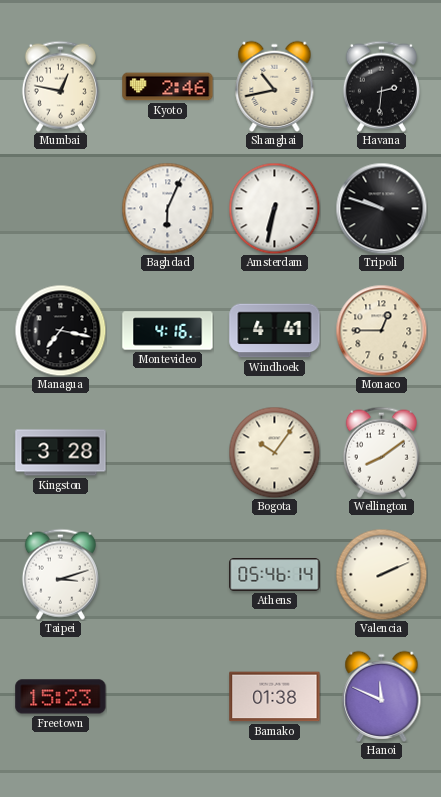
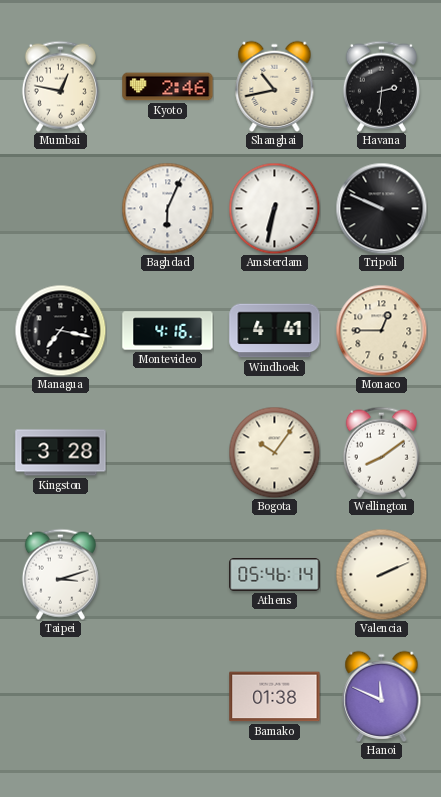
Tripoli: 9:48 -> 9:49 (381, 208)
Freetown: 15:23 -> none (61, 697)
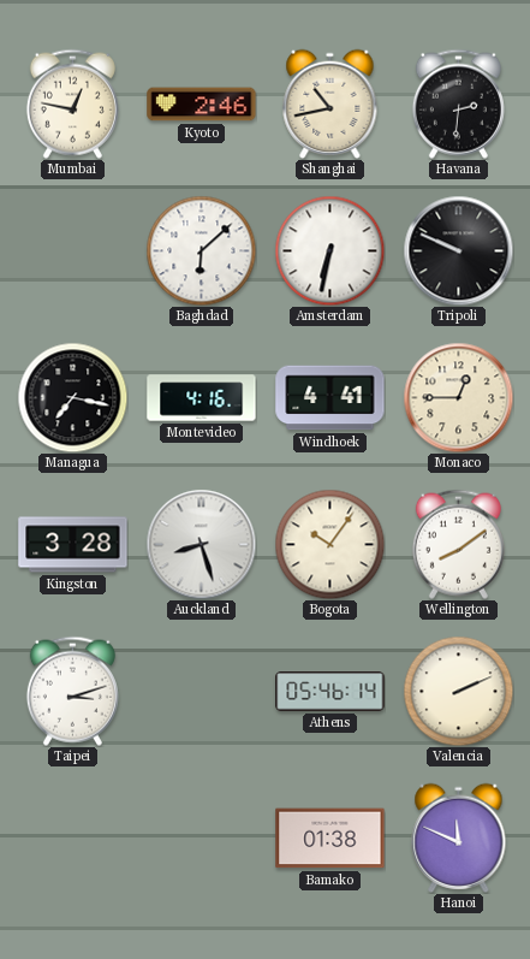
Baghdad: 6:04 -> 6:08 (201, 250)
Auckland: none -> 8:27 (201, 544)
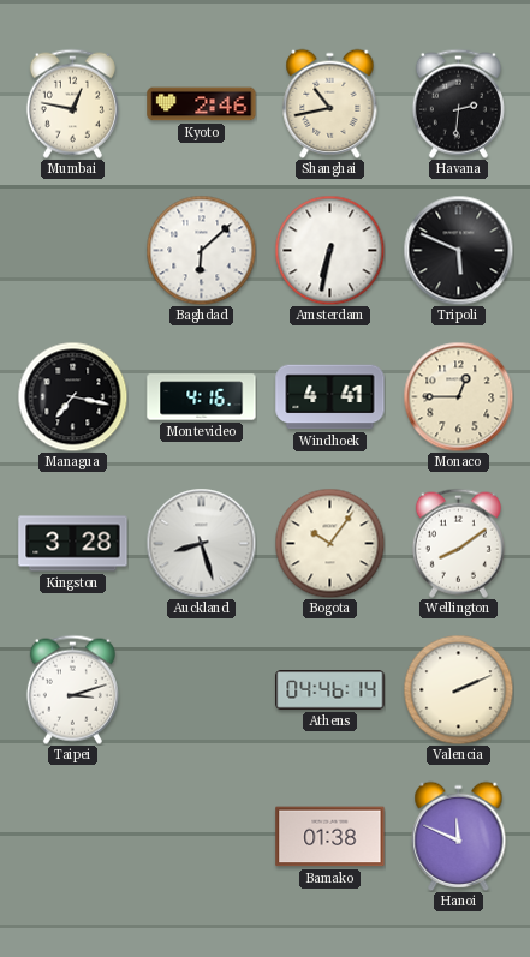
Tripoli: 9:49 -> 5:49 (458, 250)
Athens: 05:46 -> 04:46 (330, 690)
